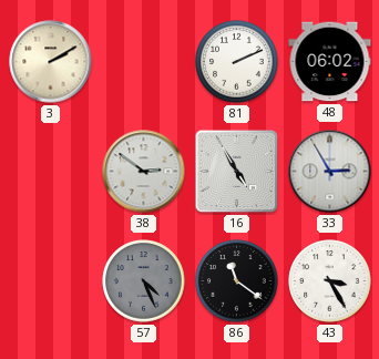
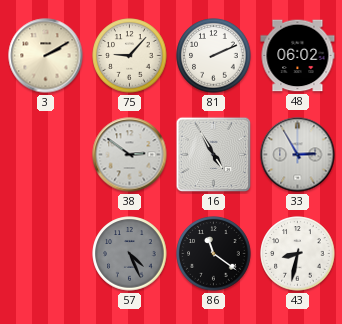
75: none -> 9:07 (130, 56)
43: 3:25 -> 8:32 (298, 254)
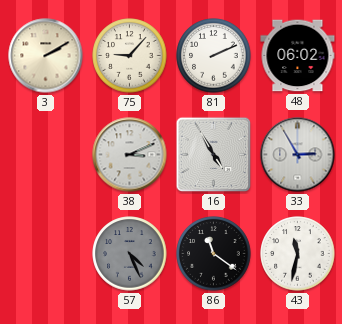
38: 2:51 -> 3:11 (130, 155)
43: 8:32 -> 11:32 (298, 254)
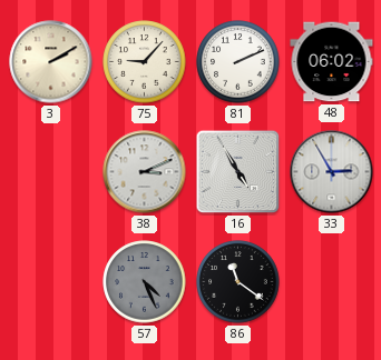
43: 11:32 -> none (298, 254)
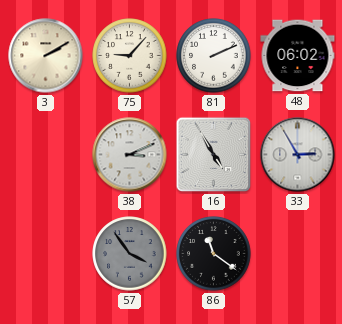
57: 4:26 -> 3:54 (130, 254)
